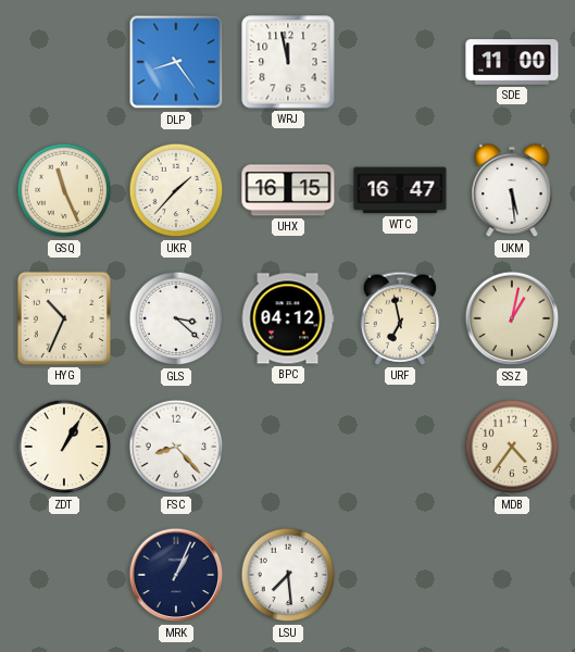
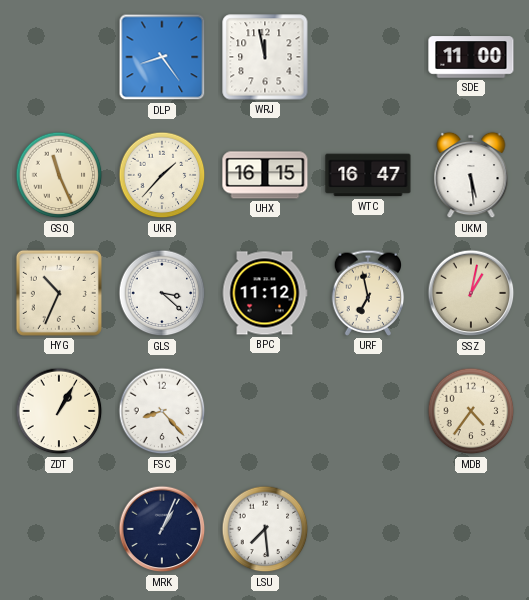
BPC: 04:12 -> 11:12 (265, 293)
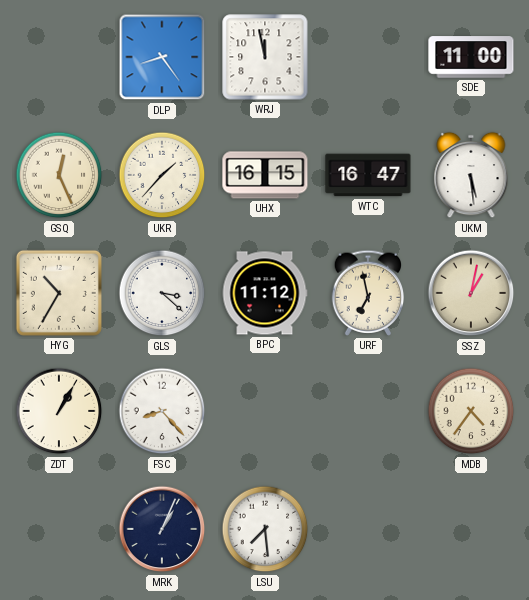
GSQ: 11:26 -> 12:26 (59, 175)
HYG: 10:34 -> 10:35 (59, 293)
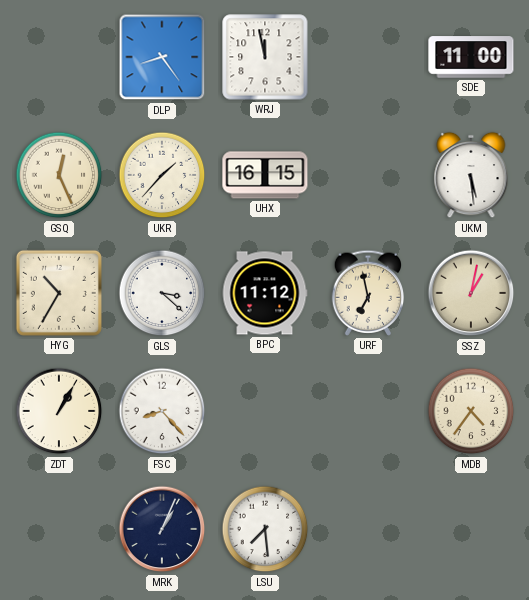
WTC: 16:47 -> none (368, 175)
